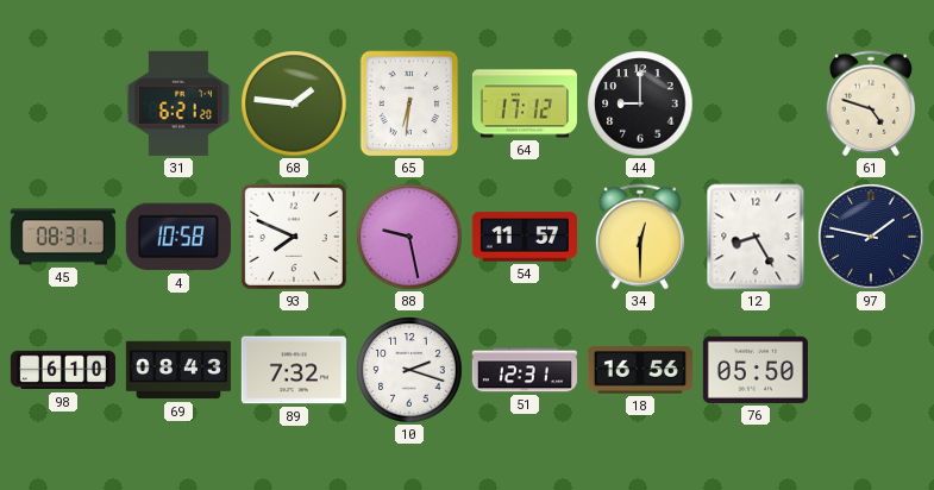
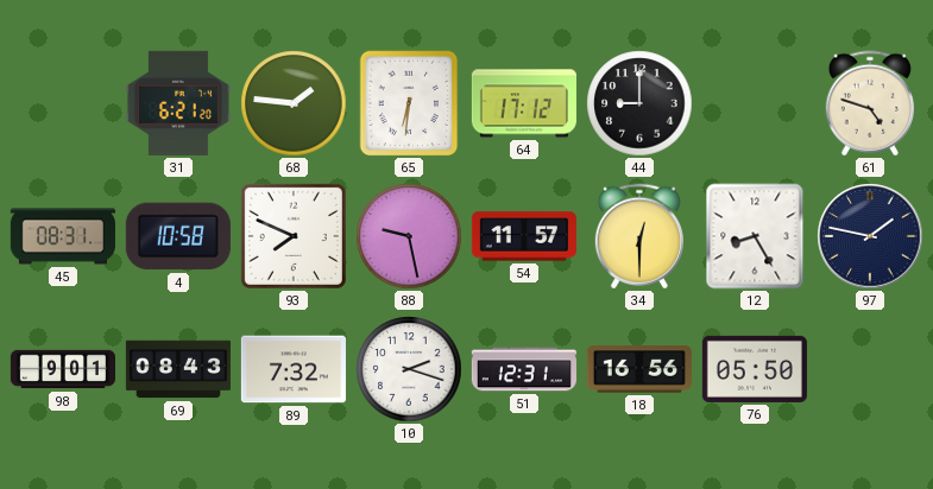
98: 6:10 -> 9:01 (63, 369)
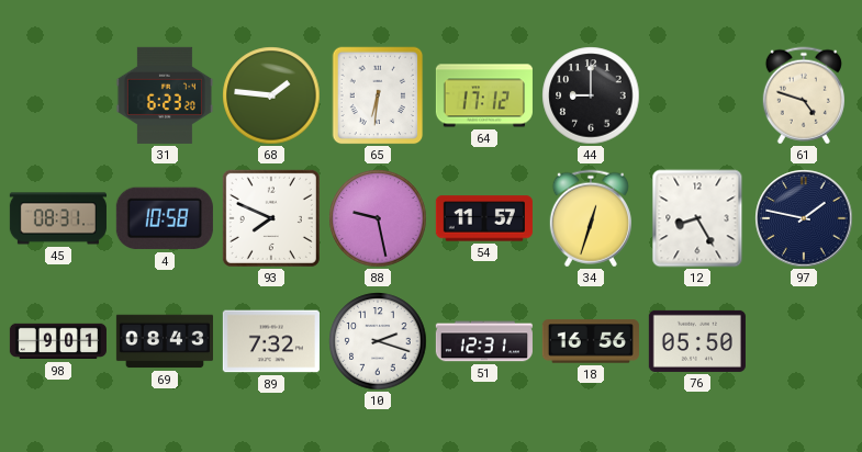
31: 6:21 -> 6:23 (165, 95)
34: 12:30 -> 12:33 (591, 218)
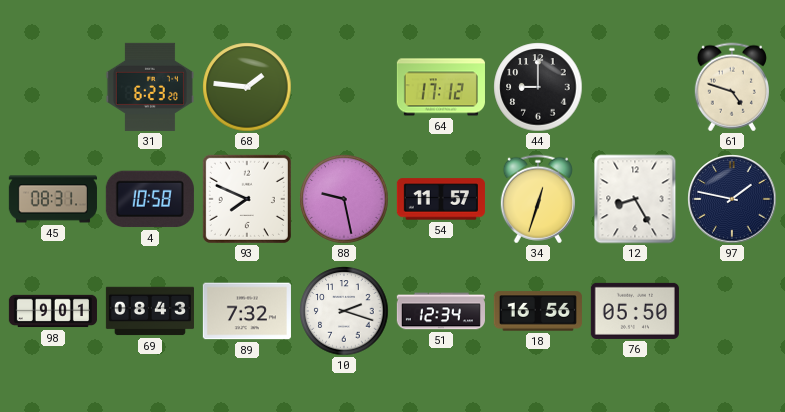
65: 6:31 -> none (378, 95)
51: 12:31 -> 12:34 (441, 311)
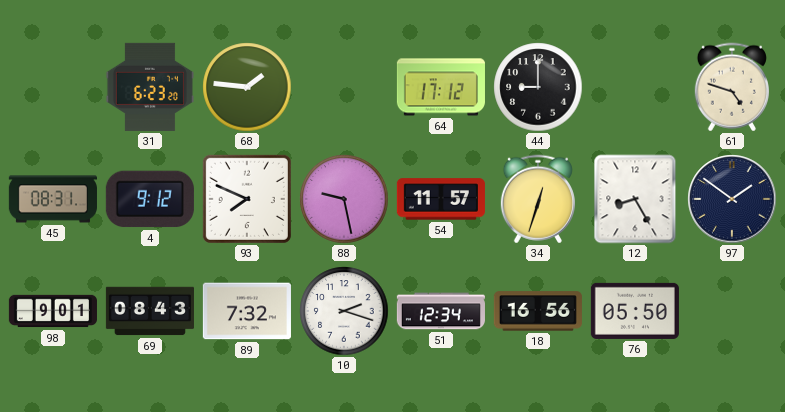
4: 10:58 -> 9:12 (150, 199)
97: 1:47 -> 1:51 (732, 199)
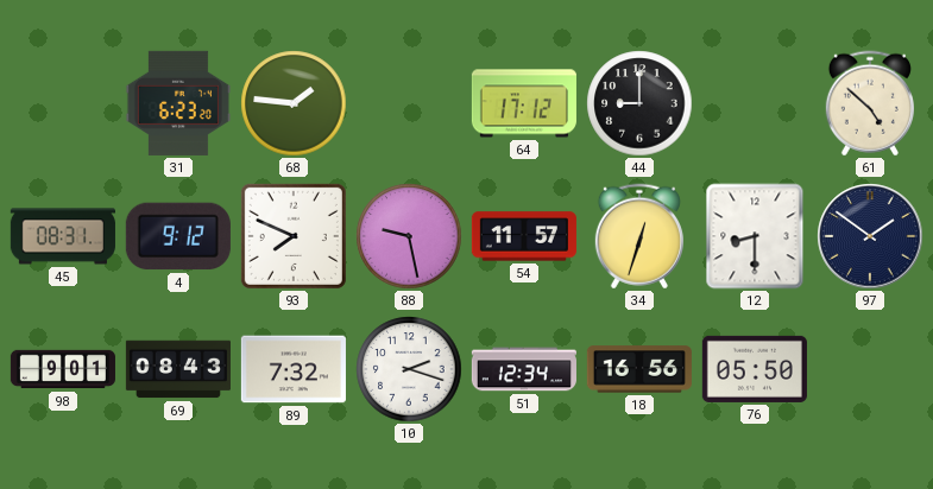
61: 4:48 -> 4:52 (870, 103)
12: 8:25 -> 8:30 (755, 236)
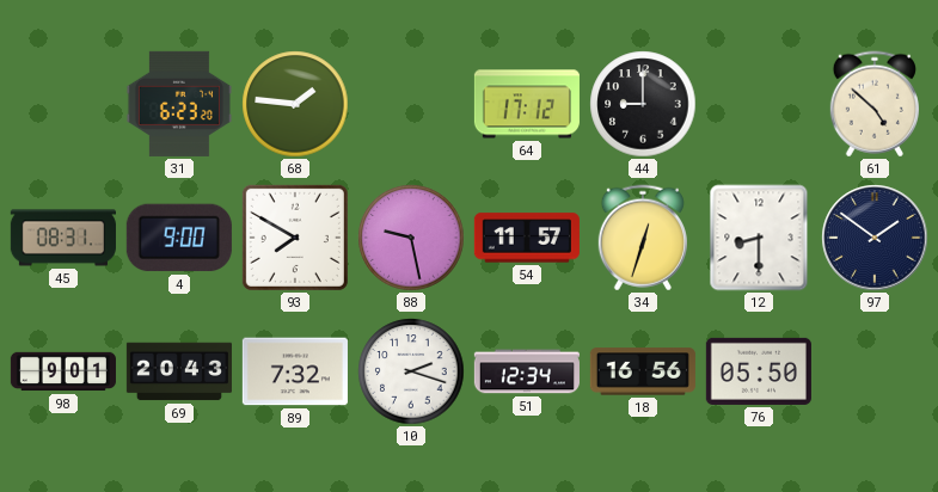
4: 9:12 -> 9:00 (179, 238)
93: 7:49 -> 7:50 (295, 238)
69: 08:43 -> 20:43 (179, 371)
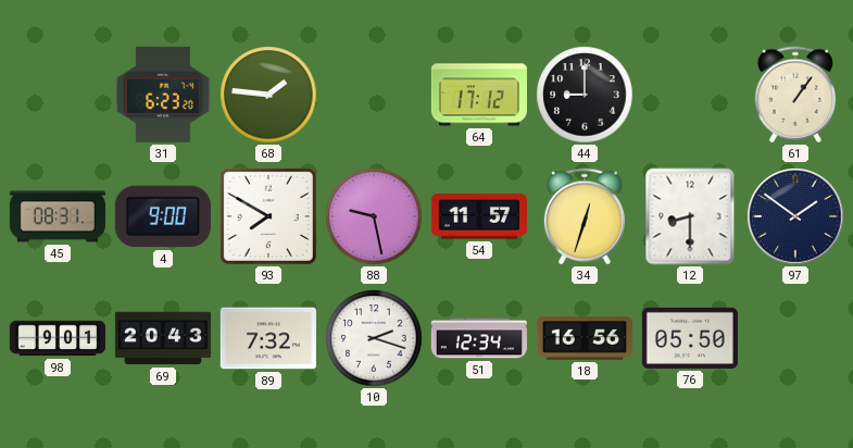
61: 4:52 -> 1:06 (795, 95)
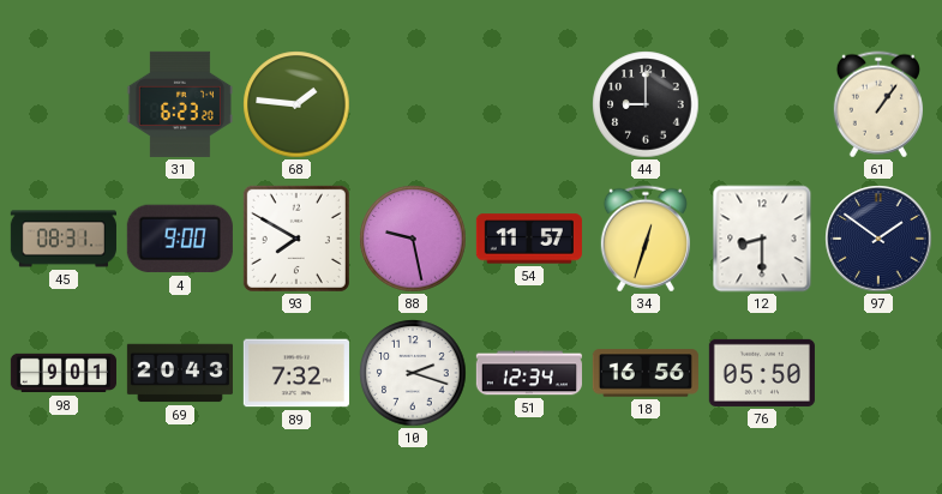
64: 17:12 -> none (479, 95)
